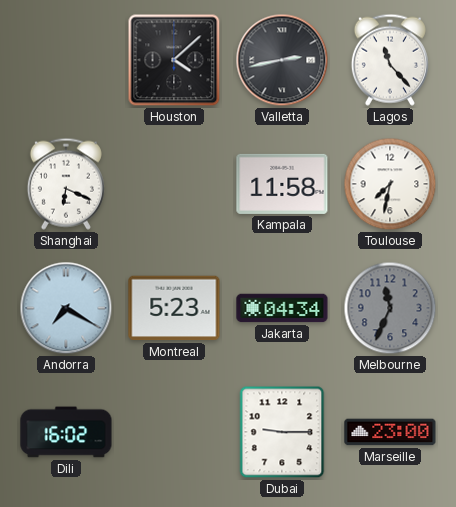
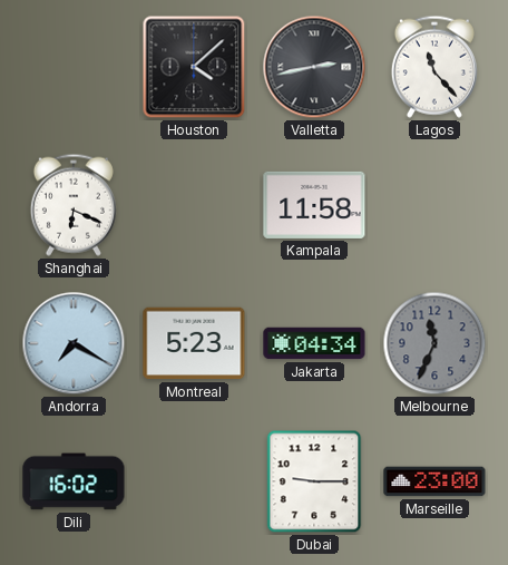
Toulouse: 7:32 -> none (390, 184)
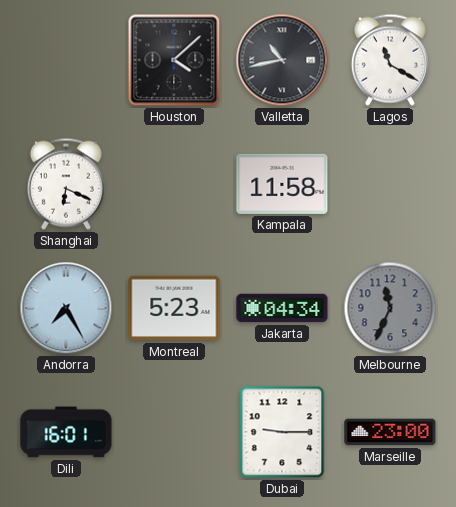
Valletta: 2:43 -> 10:43 (282, 60)
Lagos: 11:23 -> 11:20 (390, 60)
Andorra: 7:20 -> 7:25 (66, 308)
Dili: 16:02 -> 16:01 (66, 432)
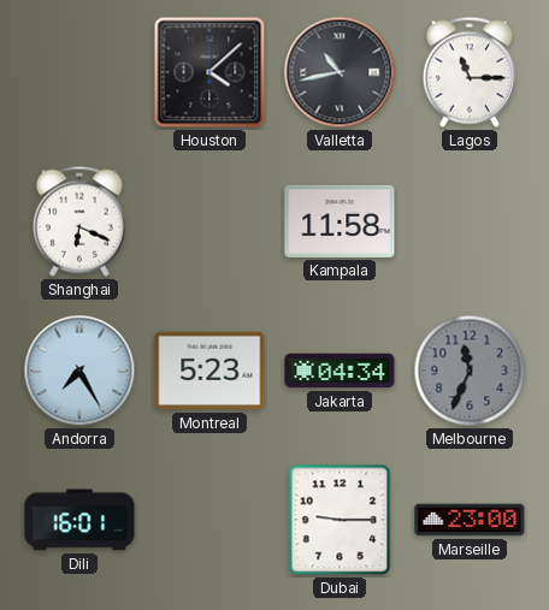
Lagos: 11:20 -> 11:15 (470, 72)
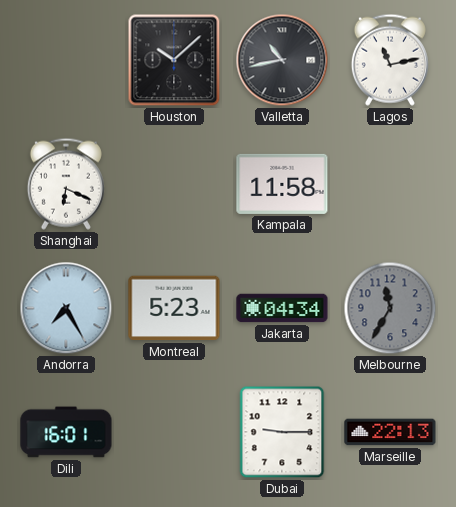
Houston: 4:08 -> 10:08 (174, 60)
Lagos: 11:15 -> 11:13 (390, 60)
Melbourne: 11:34 -> 11:35 (390, 308)
Marseille: 23:00 -> 22:13 (390, 432)
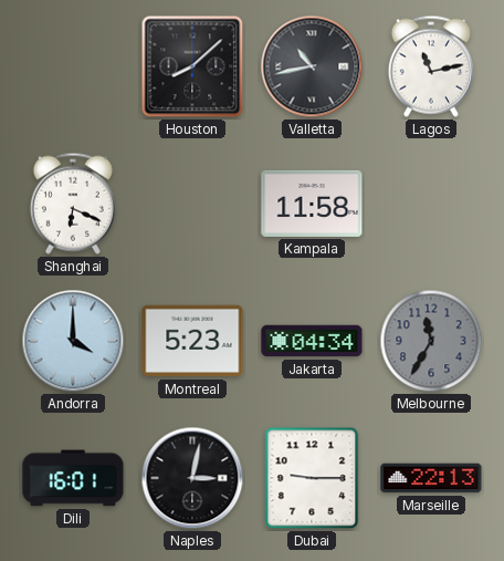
Houston: 10:08 -> 8:08 (192, 66)
Andorra: 7:25 -> 4:00 (73, 341)
Naples: none -> 3:02 (192, 478)
